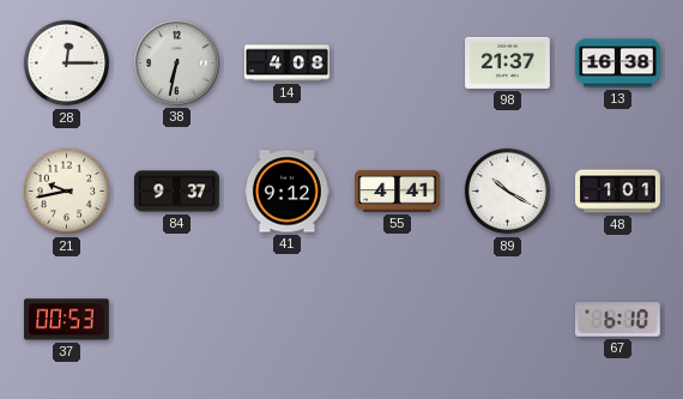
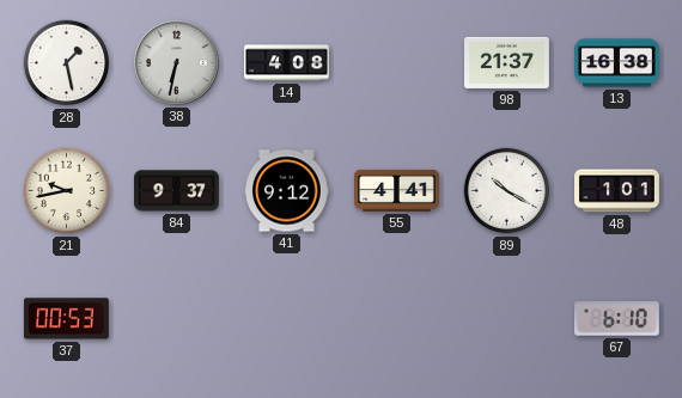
28: 12:15 -> 1:28 (67, 63)
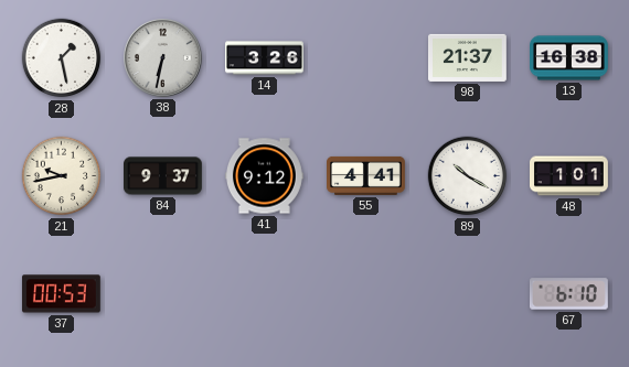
14: 4:08 -> 3:26 (265, 58)
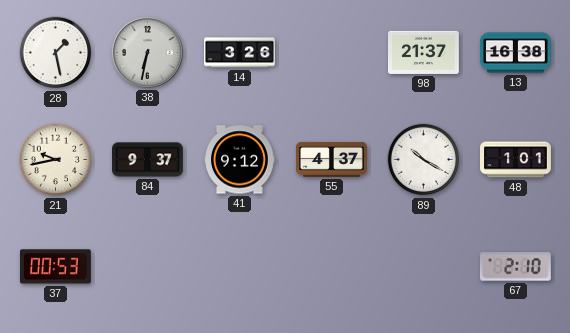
55: 4:41 -> 4:37 (332, 159)
67: 6:10 -> 2:10 (515, 267)
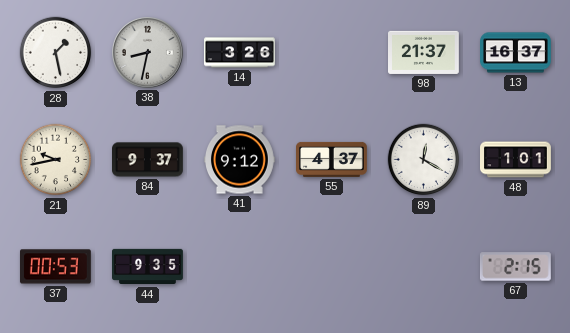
38: 6:32 -> 8:32 (148, 53)
13: 16:38 -> 16:37 (516, 53)
89: 10:20 -> 12:20 (424, 160)
44: none -> 9:35 (148, 267)
67: 2:10 -> 2:15 (515, 267)
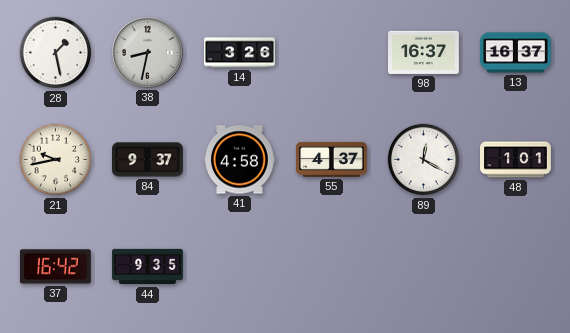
98: 21:37 -> 16:37 (424, 52)
41: 9:12 -> 4:58 (240, 160)
37: 00:53 -> 16:42 (55, 267)
67: 2:15 -> none (515, 267)
